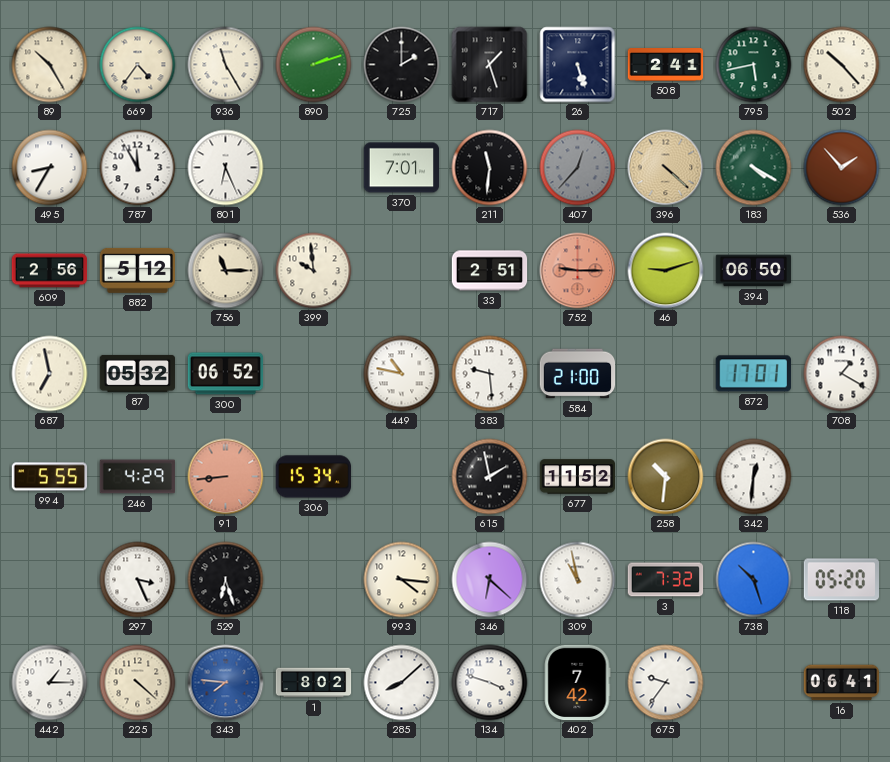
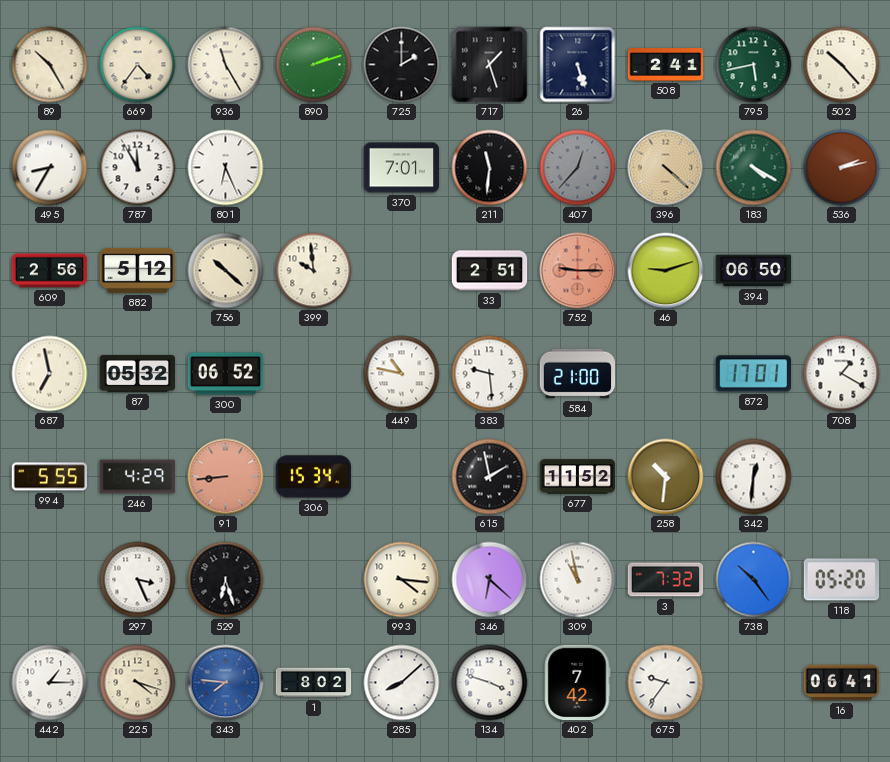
536: 1:53 -> 2:13 (842, 168)
756: 11:15 -> 10:22 (226, 271)
738: 10:27 -> 10:24 (754, 580)
225: 4:22 -> 4:18 (138, 683)
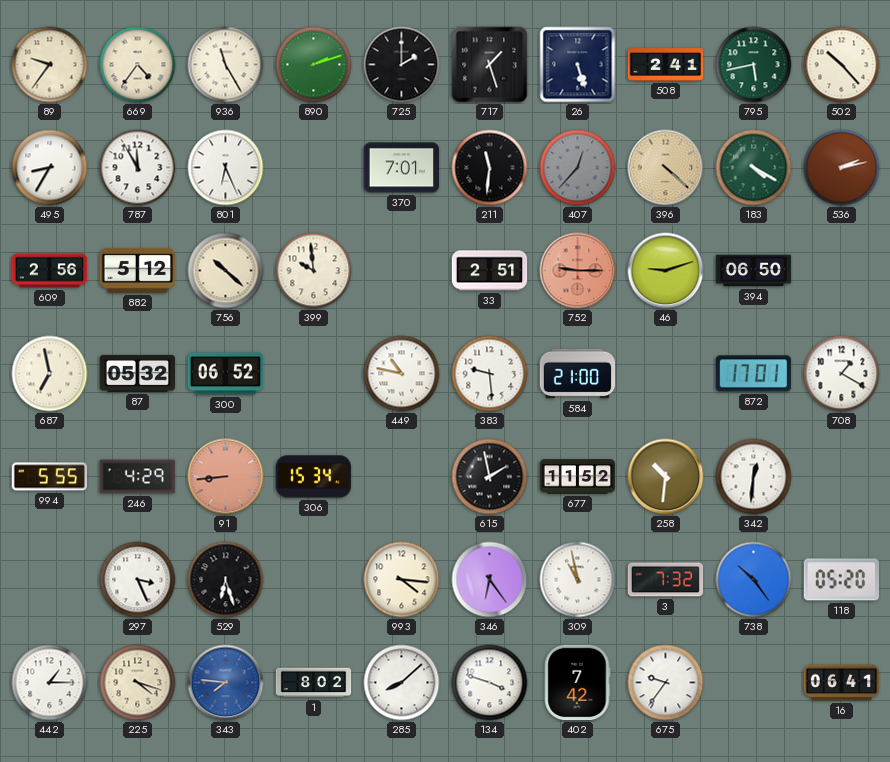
89: 10:25 -> 9:36 (50, 65)
346: 6:22 -> 6:24 (490, 580)
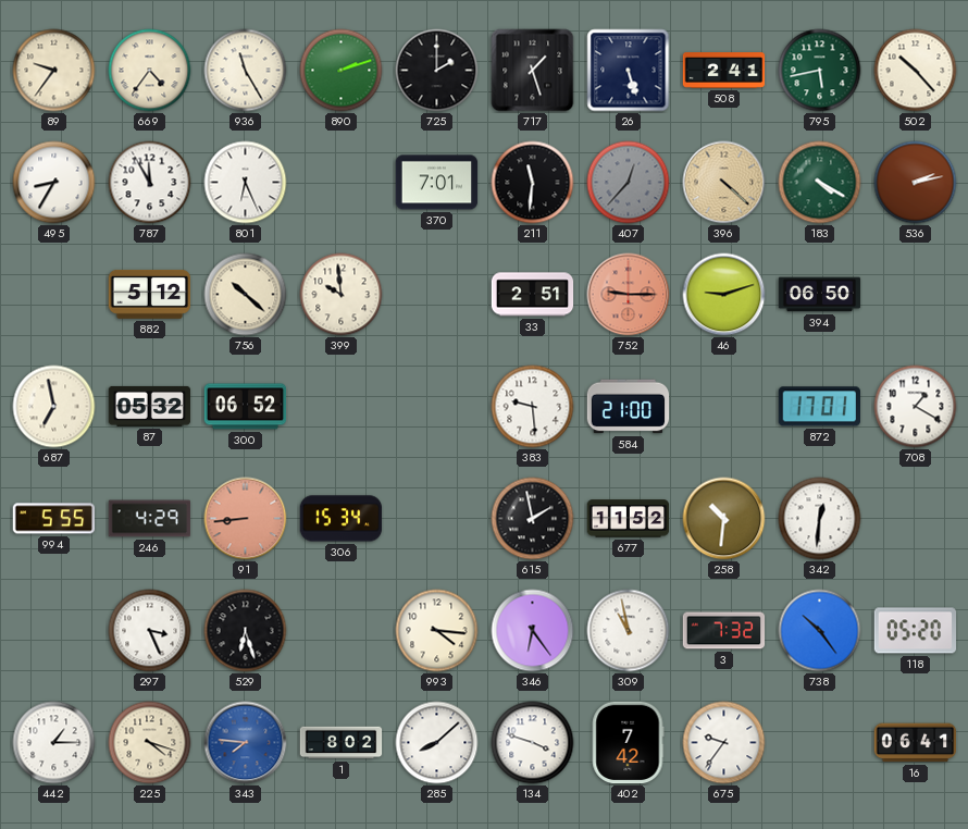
609: 2:56 -> none (50, 271)
449: 10:47 -> none (402, 374)
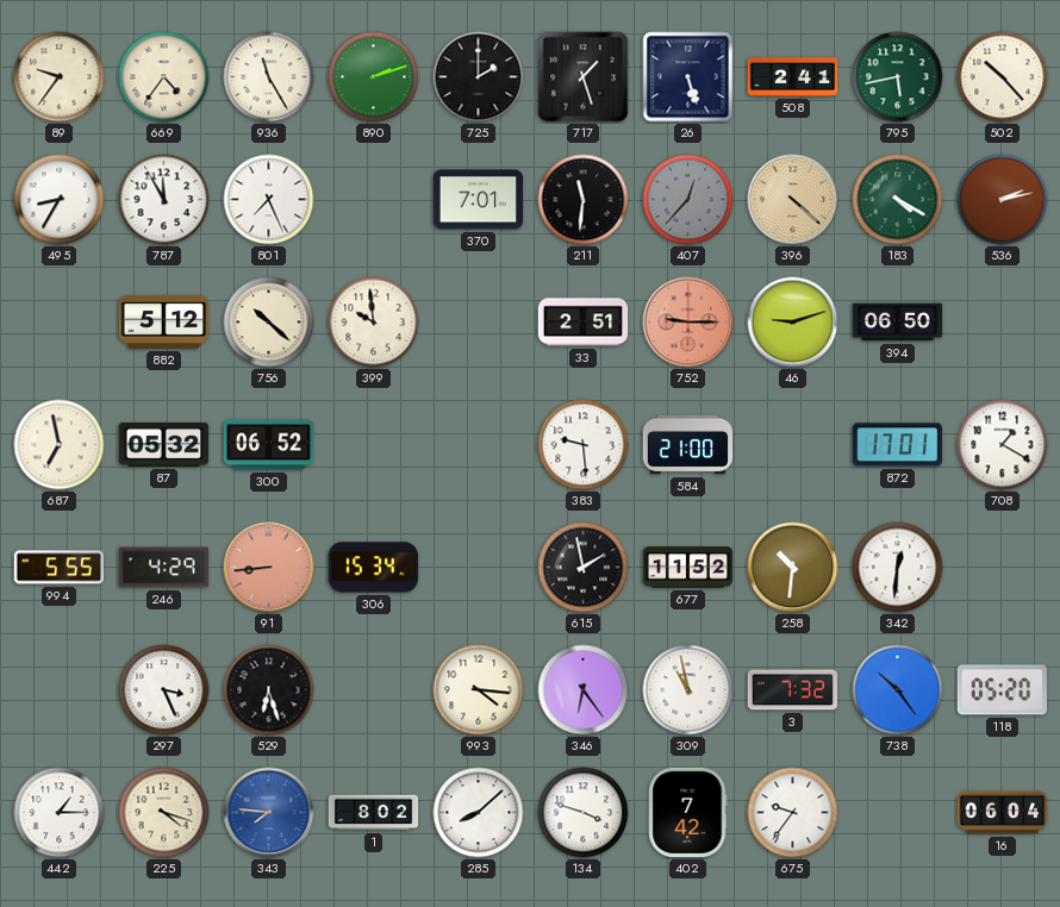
801: 6:26 -> 7:26 (269, 200)
16: 06:41 -> 06:04 (1003, 813)
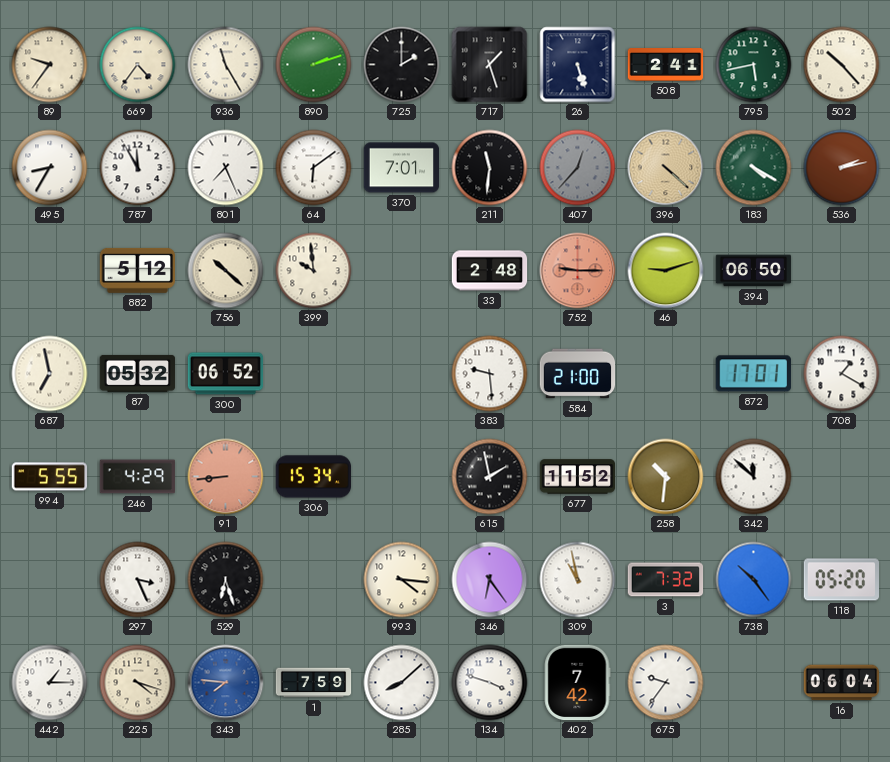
64: none -> 6:09 (314, 168)
33: 2:51 -> 2:48 (490, 271)
342: 12:31 -> 11:52 (754, 477)
1: 8:02 -> 7:59 (314, 683)
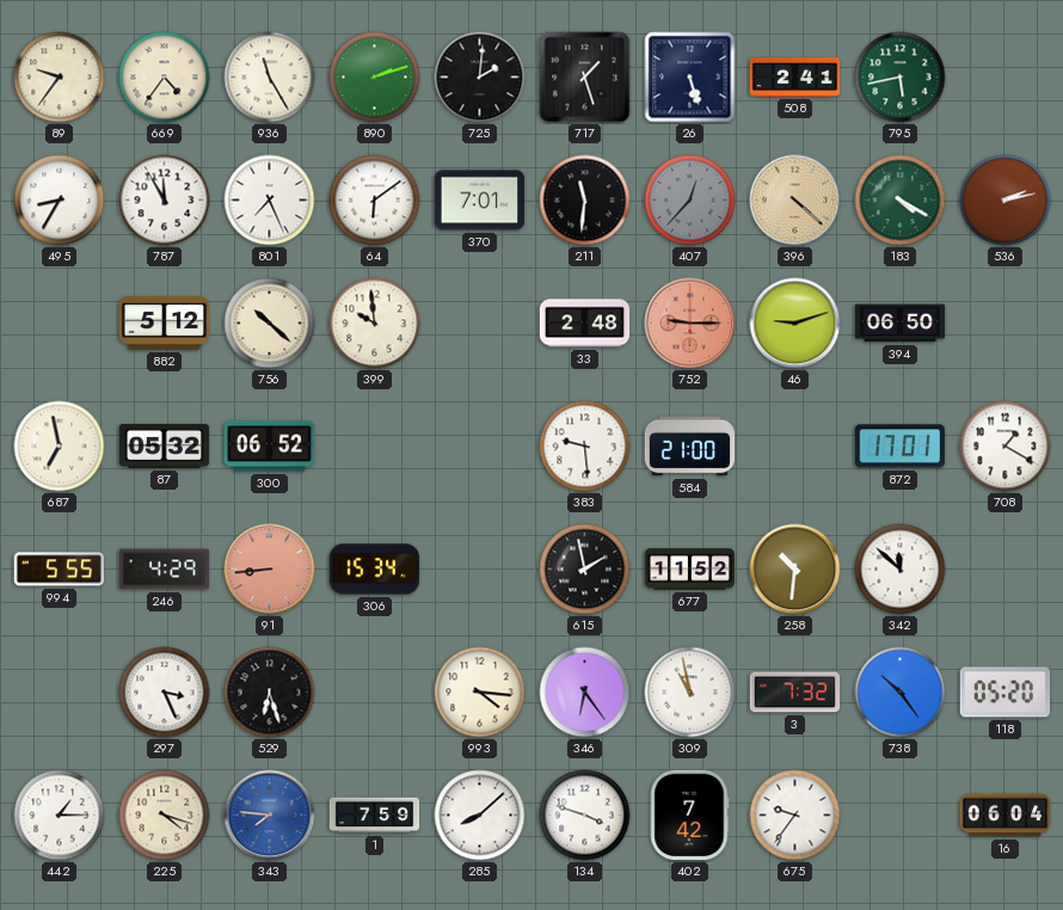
725: 2:00 -> 2:01 (480, 78)
502: 10:23 -> none (842, 65)
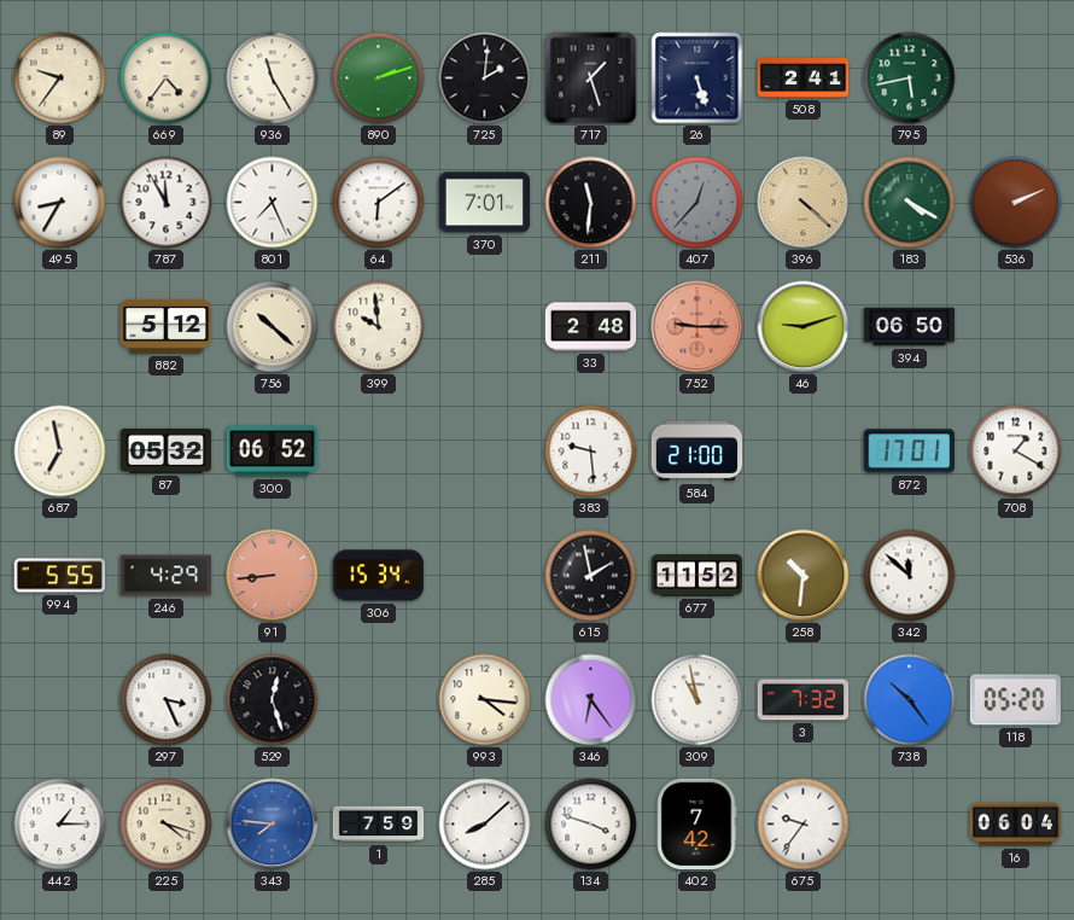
536: 2:13 -> 2:11 (1016, 203)
529: 6:27 -> 12:27 (273, 700)
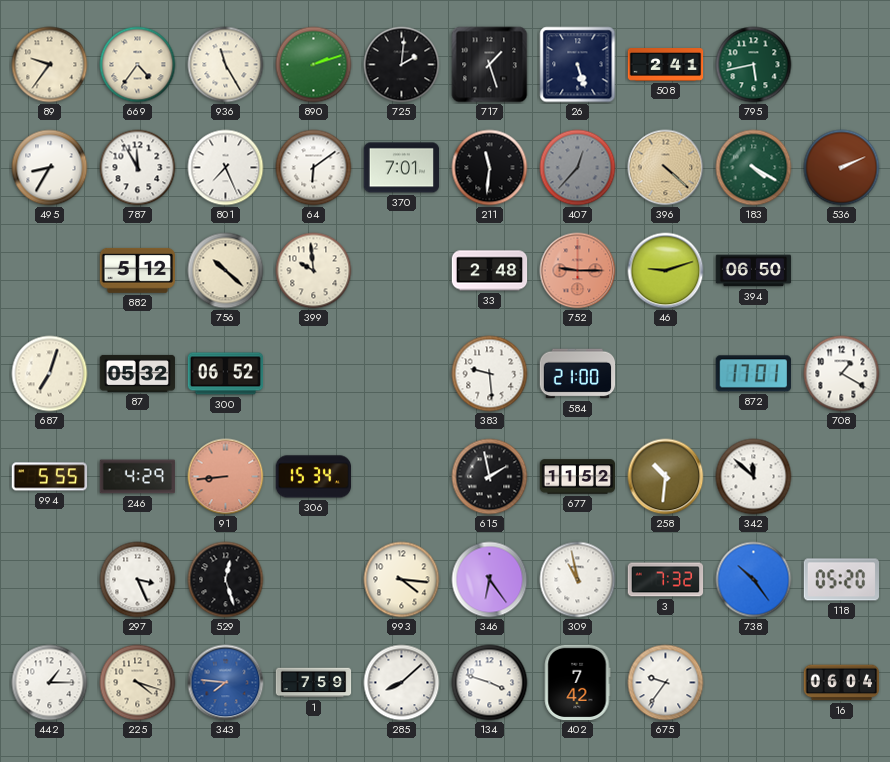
687: 6:58 -> 7:03 (50, 374)
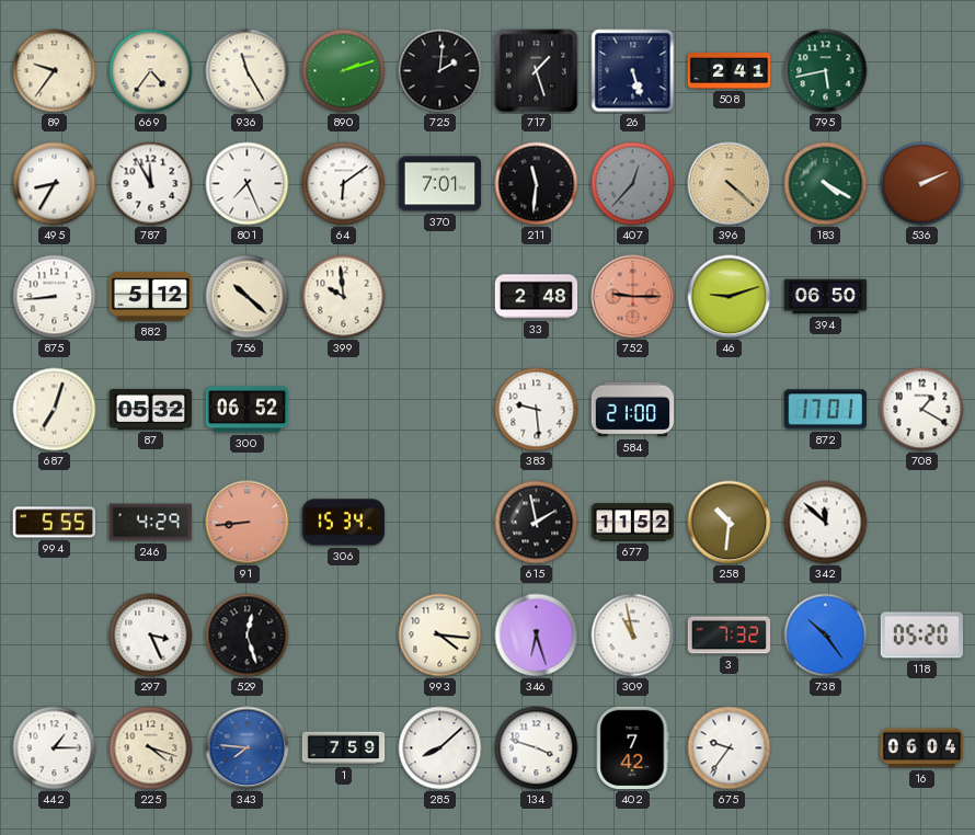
875: none -> 8:44 (55, 297)
346: 6:24 -> 6:27 (537, 636)
